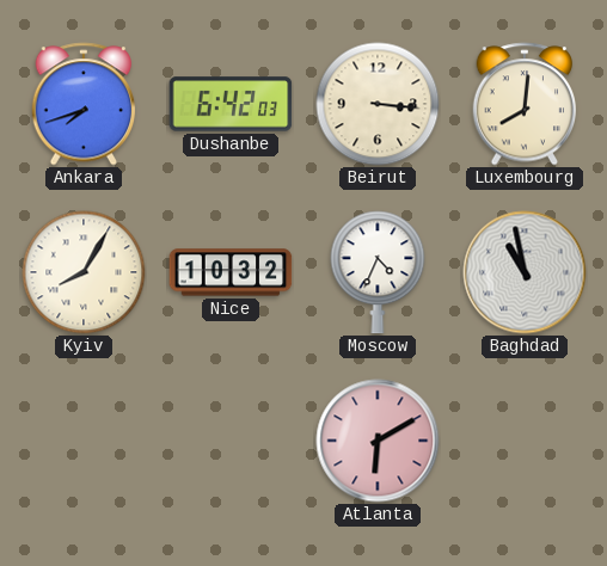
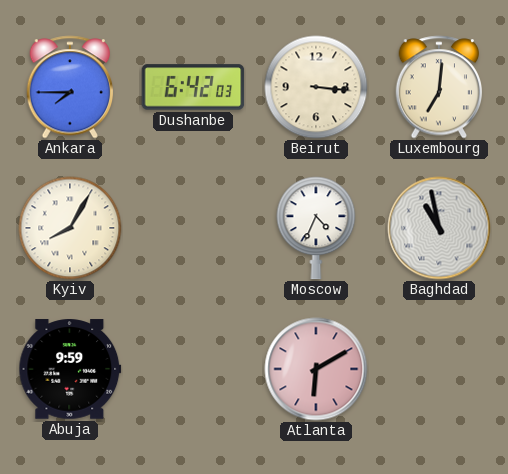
Ankara: 7:42 -> 7:45 (70, 87)
Luxembourg: 8:01 -> 7:01 (439, 87)
Nice: 10:32 -> none (231, 272)
Abuja: none -> 9:59 (70, 369)
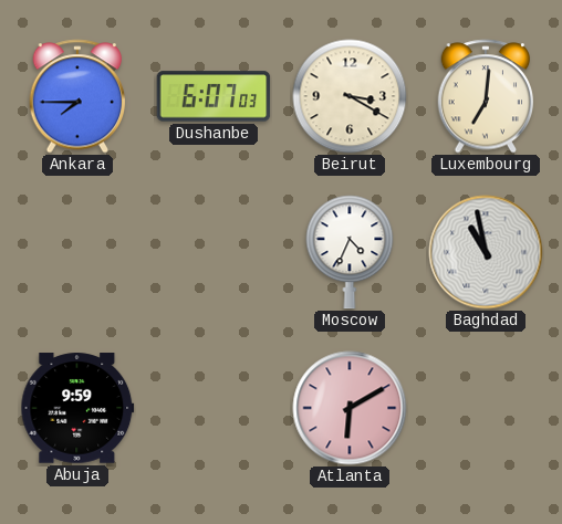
Dushanbe: 6:42 -> 6:07 (214, 96)
Beirut: 3:16 -> 3:20 (350, 96)
Kyiv: 8:05 -> none (70, 228)
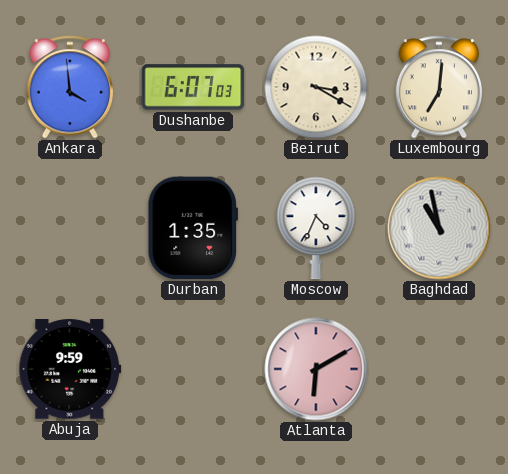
Ankara: 7:45 -> 3:59 (70, 87)
Durban: none -> 1:35 (192, 228)
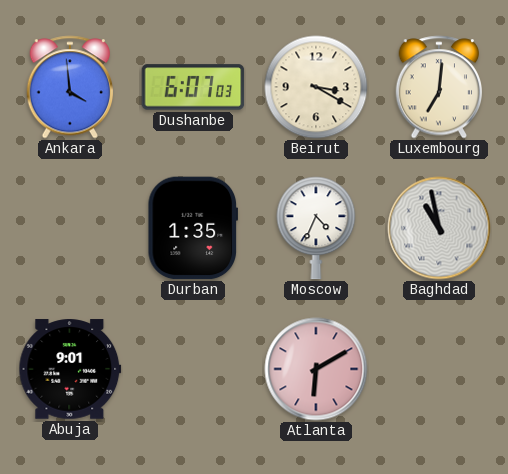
Abuja: 9:59 -> 9:01 (70, 369)
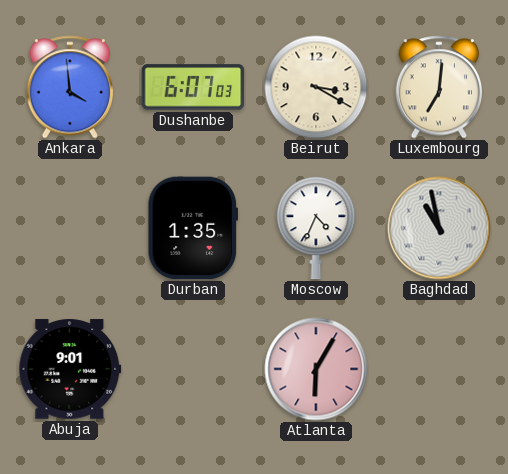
Atlanta: 6:10 -> 6:05 (316, 369)
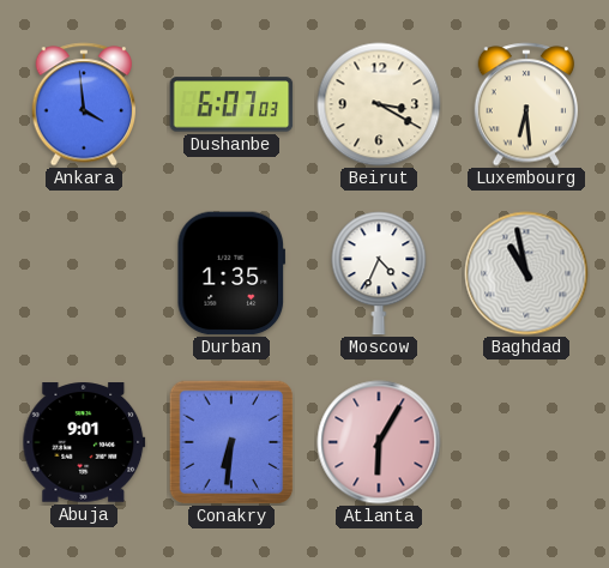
Luxembourg: 7:01 -> 6:29 (526, 104)
Conakry: none -> 6:31 (231, 442)
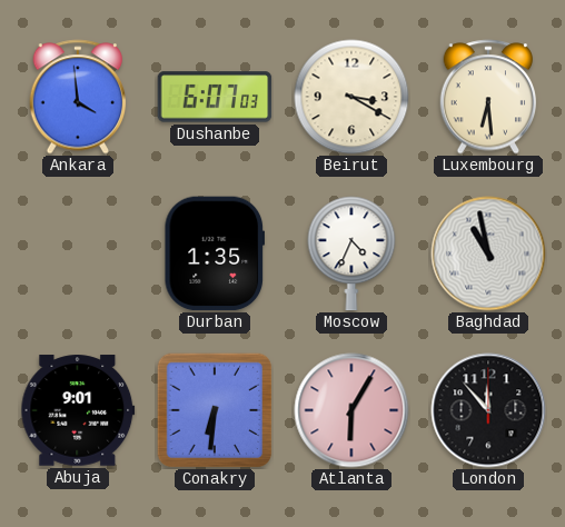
London: none -> 11:53 (488, 410)
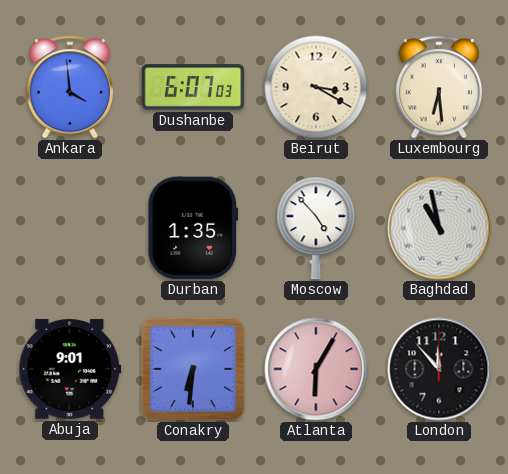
Moscow: 4:34 -> 4:53 (316, 228)
